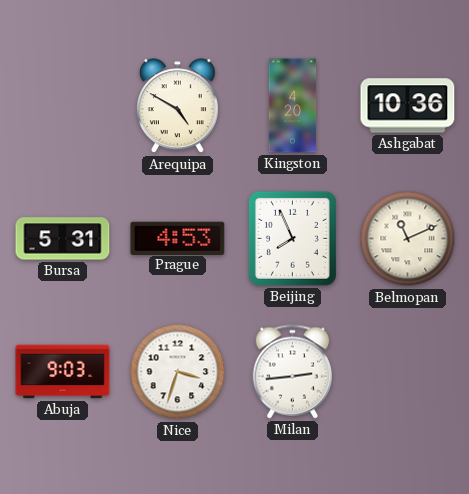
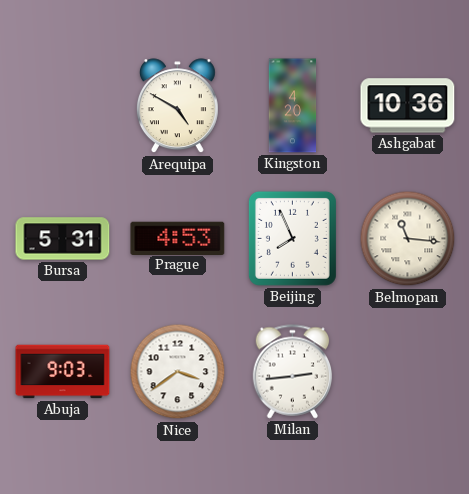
Belmopan: 11:11 -> 11:16 (408, 239)
Nice: 3:33 -> 3:39 (178, 372)
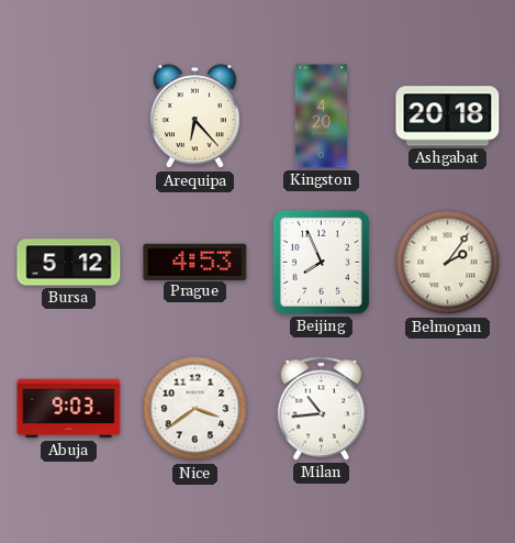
Arequipa: 4:50 -> 6:23 (194, 117)
Ashgabat: 10:36 -> 20:18 (448, 117)
Bursa: 5:31 -> 5:12 (69, 263)
Belmopan: 11:16 -> 2:06 (448, 263)
Milan: 2:44 -> 10:44 (322, 409)
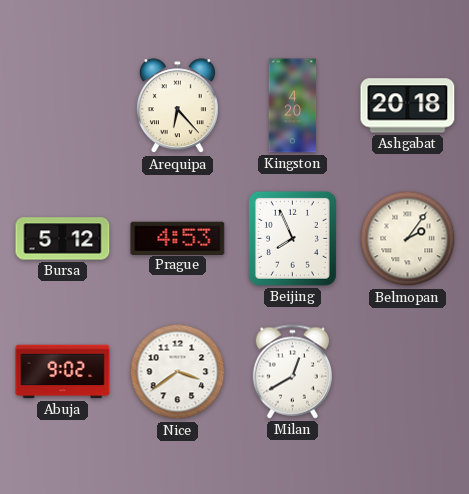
Abuja: 9:03 -> 9:02 (63, 372)
Milan: 10:44 -> 12:40 (293, 372)
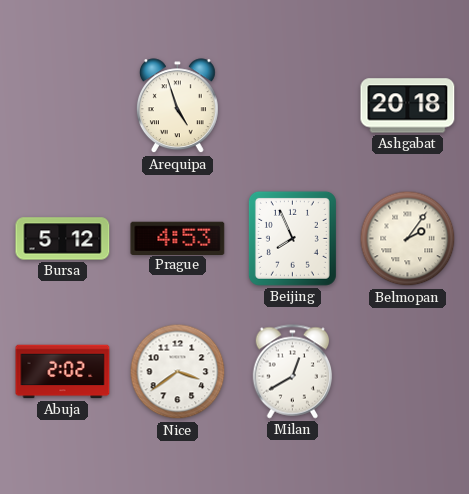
Arequipa: 6:23 -> 4:57 (177, 106)
Kingston: 4:20 -> none (293, 106)
Abuja: 9:02 -> 2:02 (63, 372)
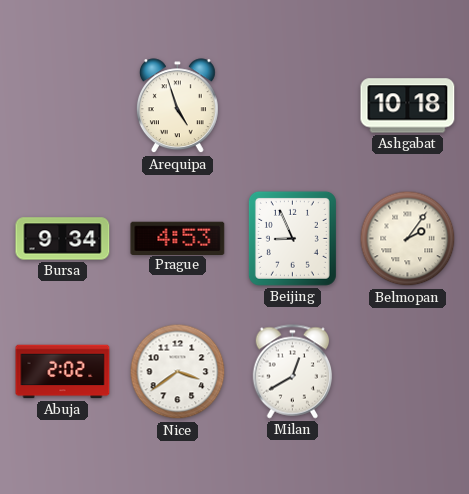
Ashgabat: 20:18 -> 10:18 (408, 106)
Bursa: 5:12 -> 9:34 (63, 239)
Beijing: 7:56 -> 8:56 (292, 238)
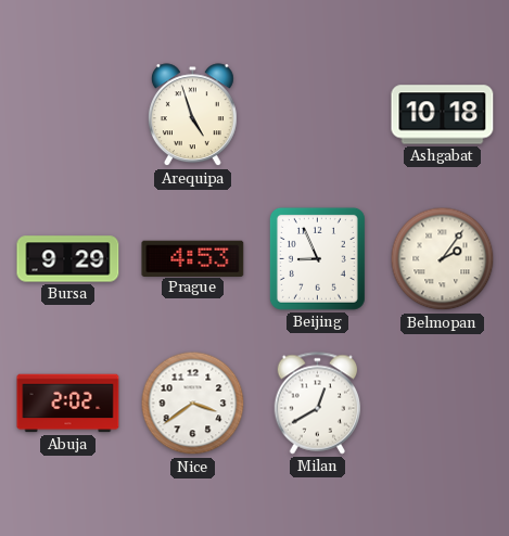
Bursa: 9:34 -> 9:29 (68, 259)
